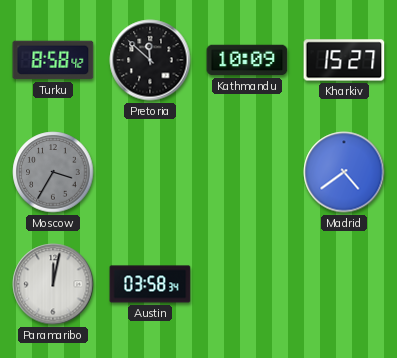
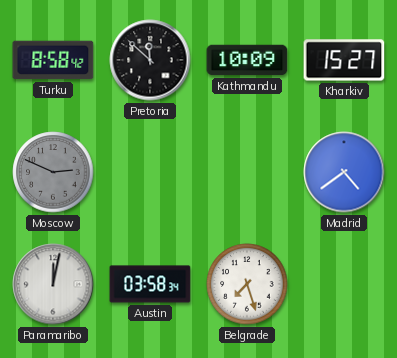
Moscow: 3:35 -> 2:49 (53, 172)
Belgrade: none -> 7:27 (247, 284)
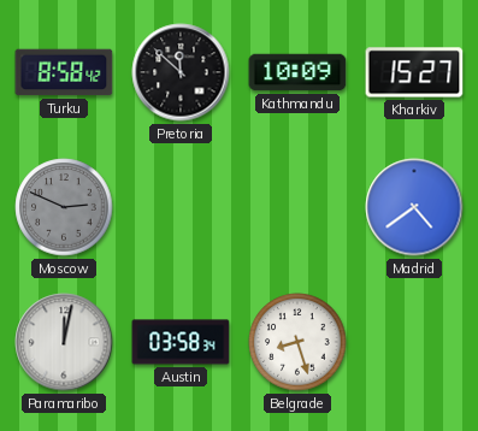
Belgrade: 7:27 -> 8:27 (297, 342)
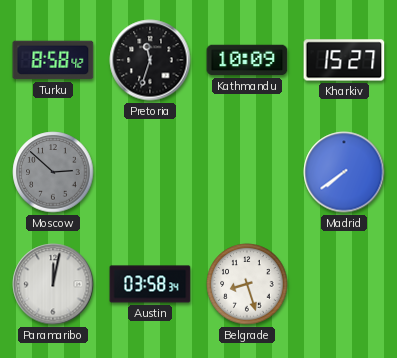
Pretoria: 11:52 -> 11:33 (150, 60)
Moscow: 2:49 -> 2:52 (53, 172)
Madrid: 4:39 -> 7:39 (344, 172)
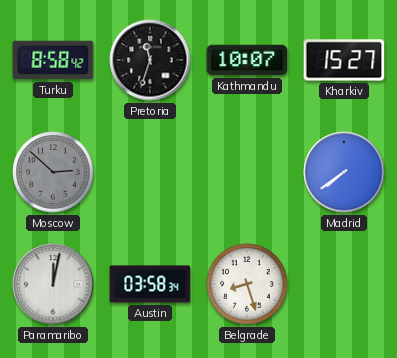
Kathmandu: 10:09 -> 10:07 (247, 60)
